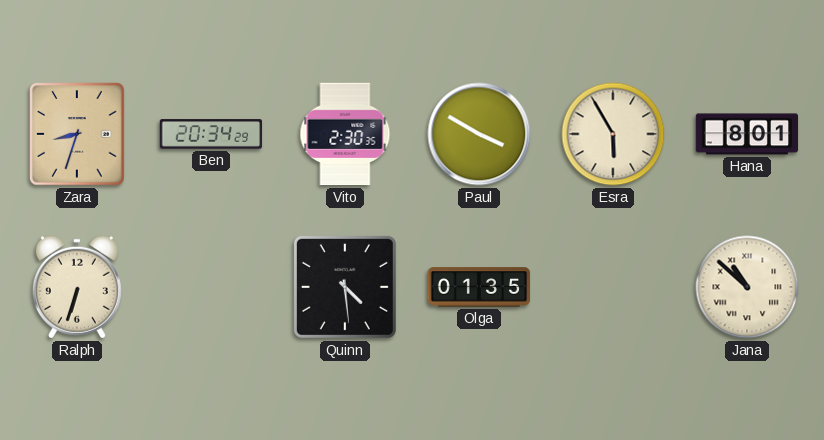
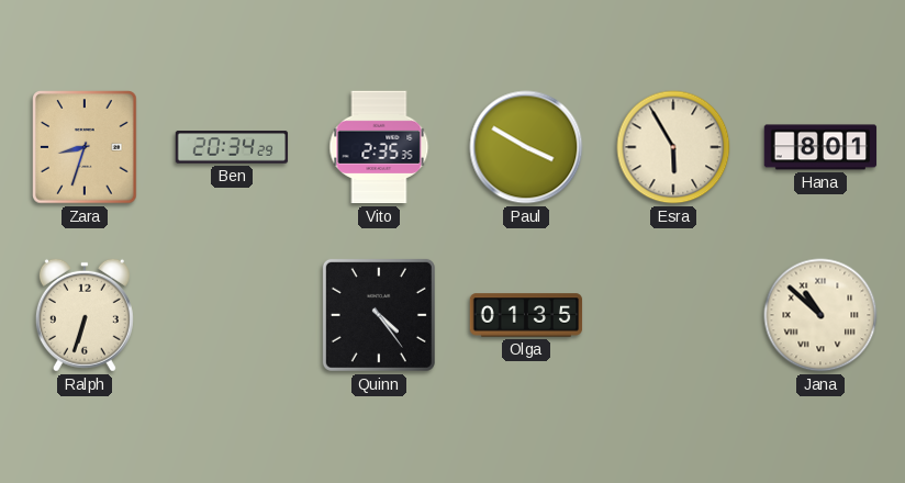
Vito: 2:30 -> 2:35 (379, 147)
Quinn: 4:29 -> 4:24 (379, 315)
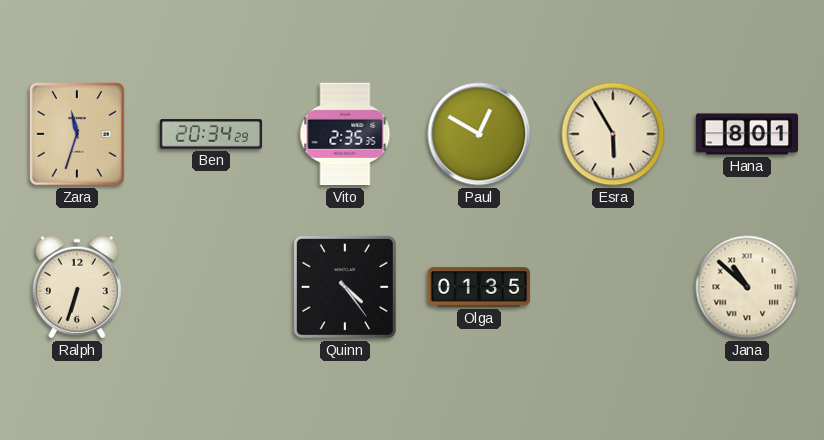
Zara: 8:33 -> 11:33 (77, 134)
Paul: 3:50 -> 12:50 (479, 134)
